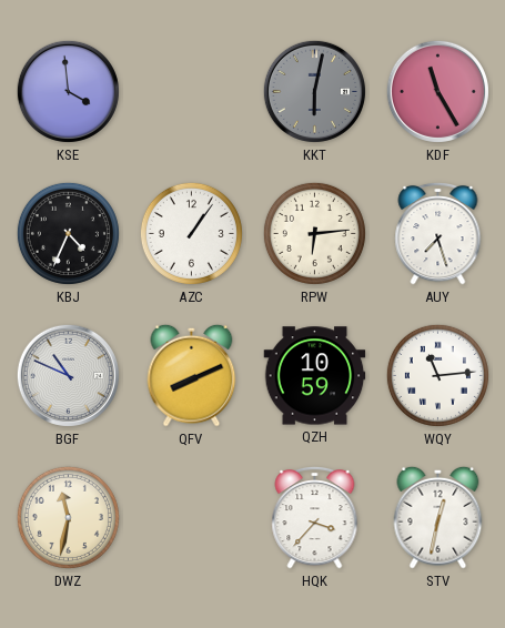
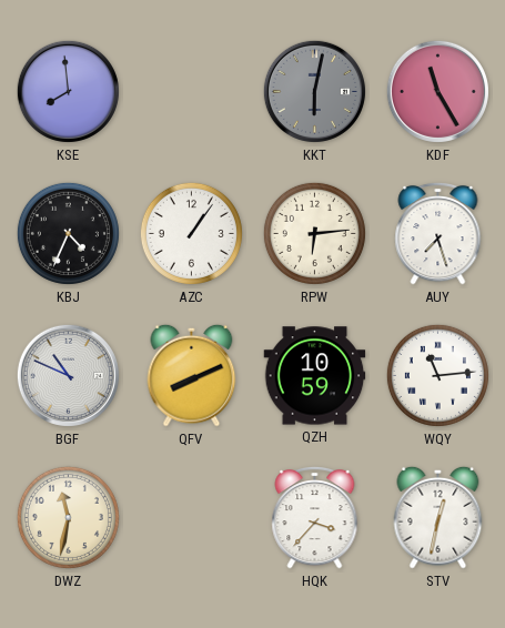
KSE: 3:59 -> 7:59 (68, 91)
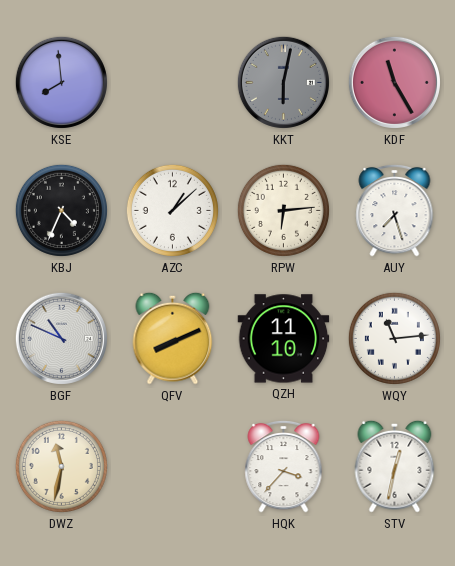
AZC: 1:06 -> 1:08 (172, 210)
QZH: 10:59 -> 11:10 (284, 339)
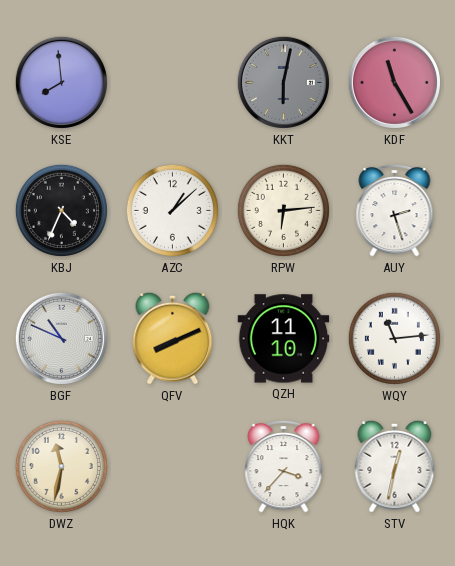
AUY: 7:27 -> 2:27 (395, 210)
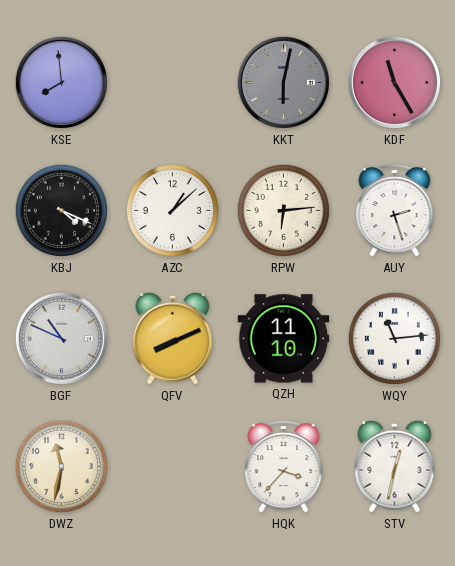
KBJ: 4:34 -> 4:19 (61, 210)
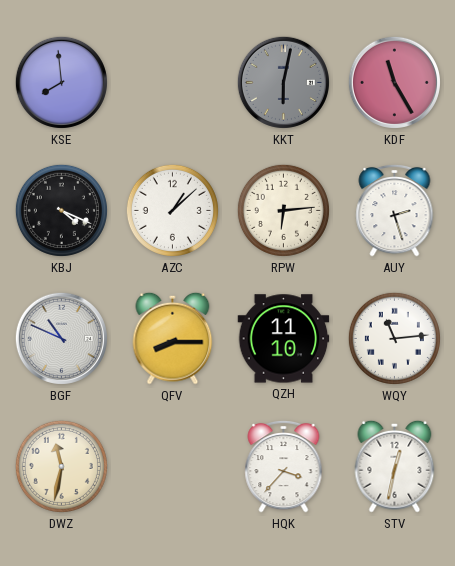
QFV: 8:11 -> 8:15 (173, 338)
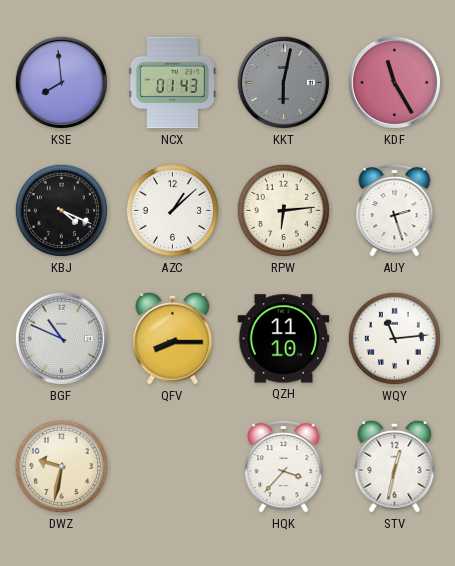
NCX: none -> 01:43 (172, 83)
DWZ: 11:32 -> 9:32 (61, 466)
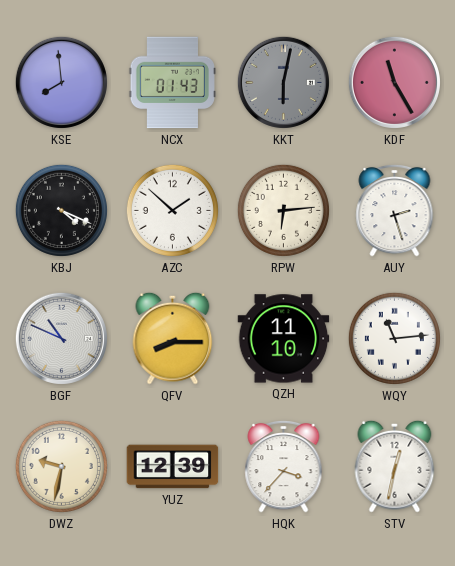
AZC: 1:08 -> 1:52 (172, 210)
YUZ: none -> 12:39 (173, 467)
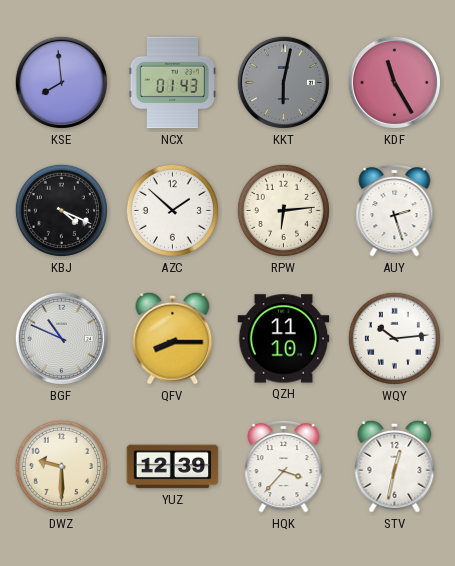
WQY: 11:14 -> 10:14 (394, 338)
DWZ: 9:32 -> 9:30 (61, 466)
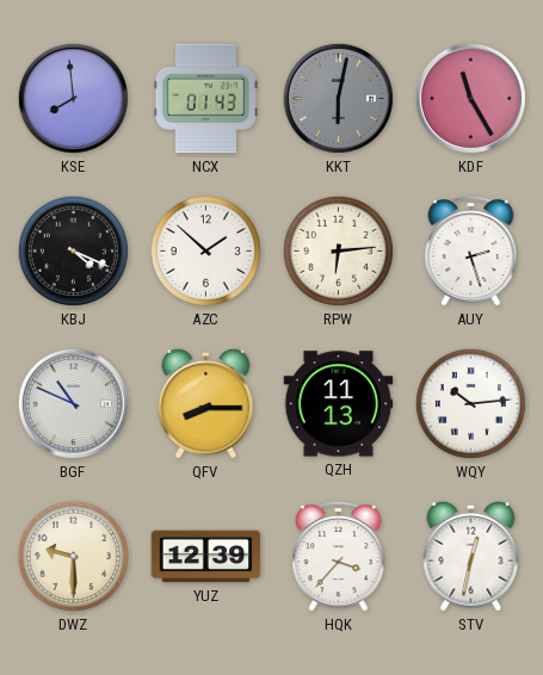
QZH: 11:10 -> 11:13 (339, 404)
